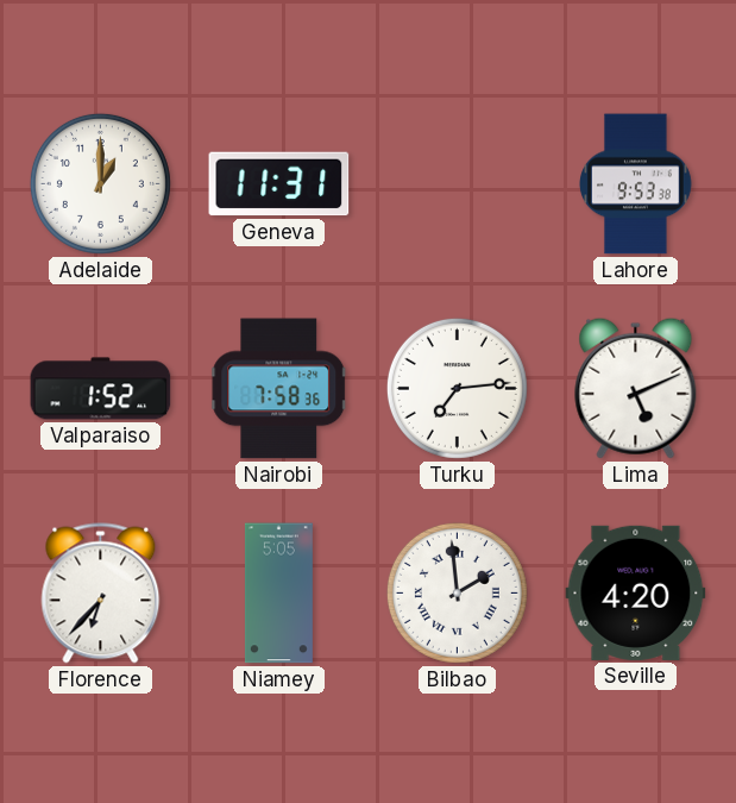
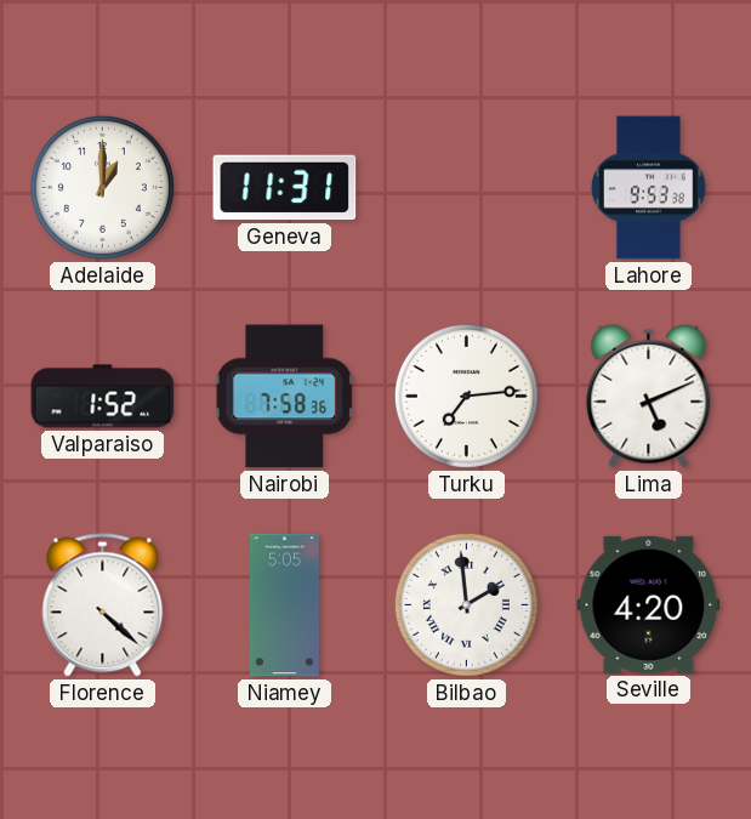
Florence: 6:37 -> 4:22 (103, 605)
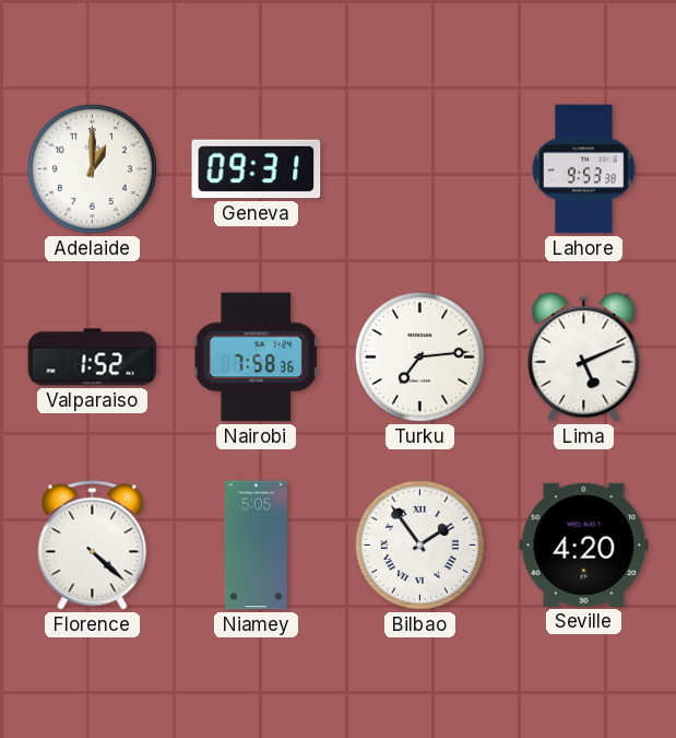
Geneva: 11:31 -> 09:31 (257, 169)
Bilbao: 1:59 -> 1:54 (419, 544)
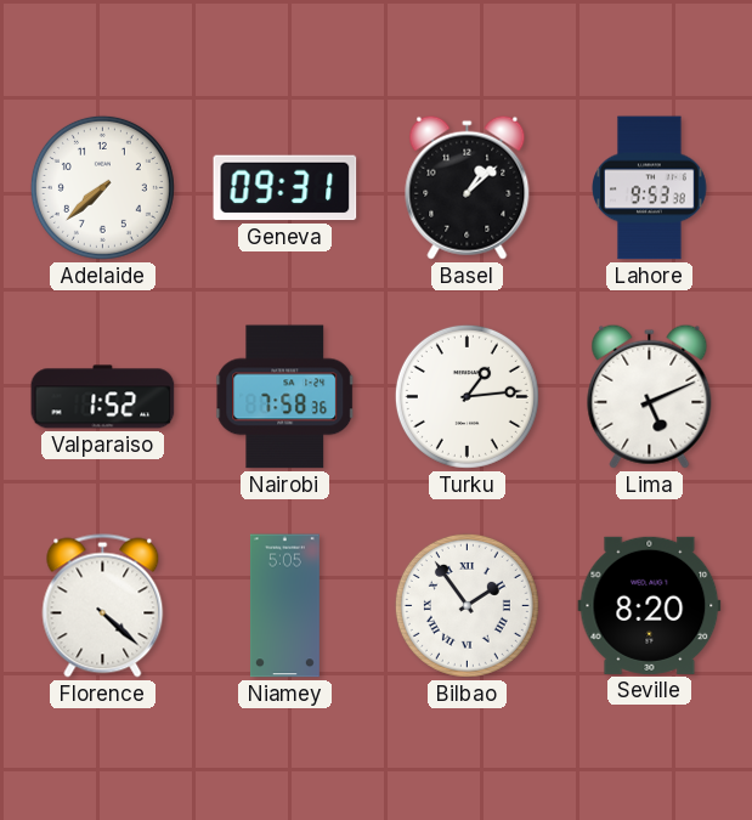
Adelaide: 1:00 -> 7:38 (102, 187)
Basel: none -> 1:08 (468, 187)
Turku: 7:14 -> 1:14 (467, 396)
Seville: 4:20 -> 8:20 (650, 605)
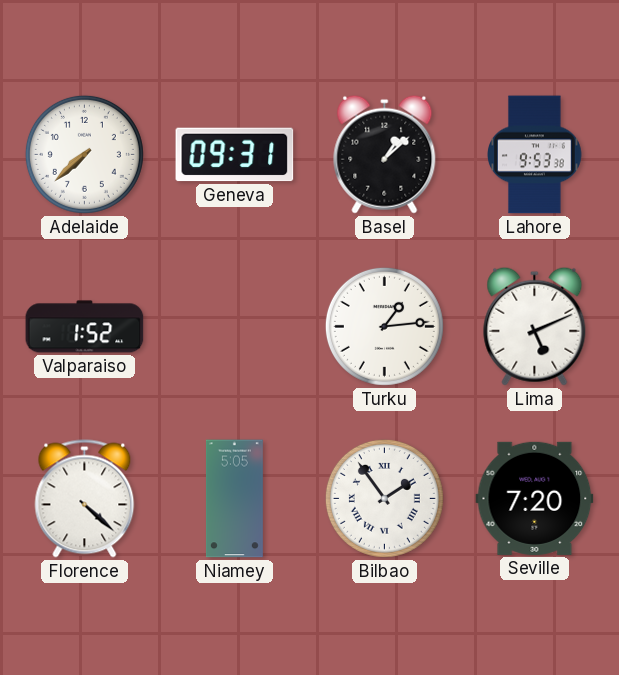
Nairobi: 7:58 -> none (285, 397)
Seville: 8:20 -> 7:20 (535, 498)
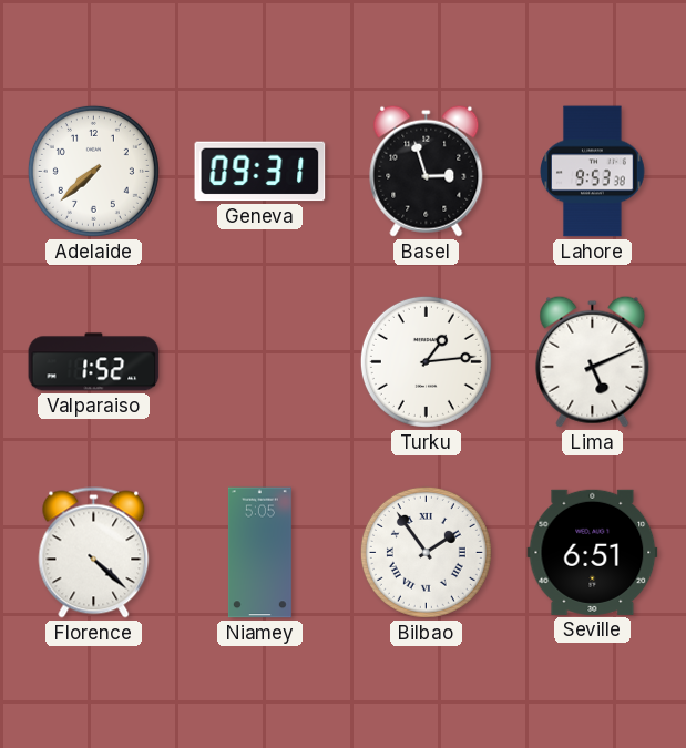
Basel: 1:08 -> 2:57 (427, 171)
Seville: 7:20 -> 6:51 (593, 552)
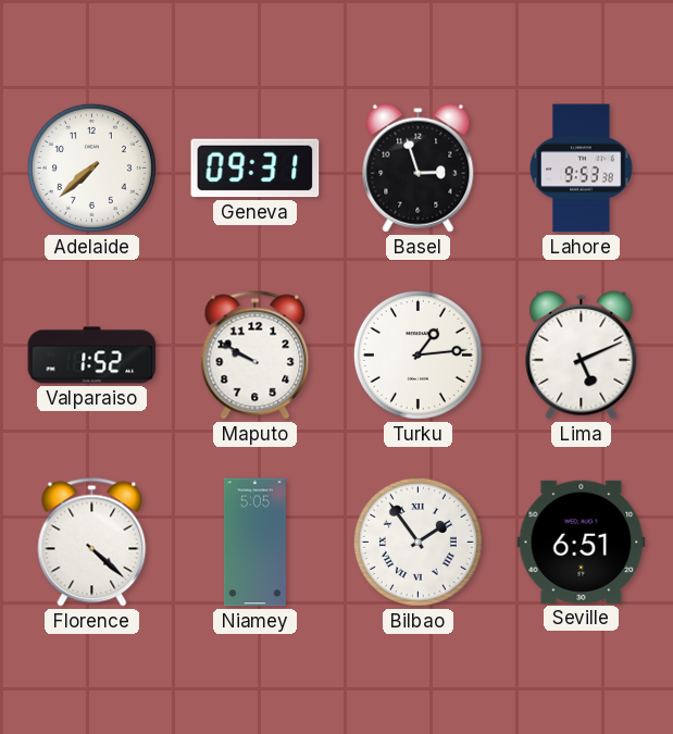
Maputo: none -> 9:50 (256, 356)
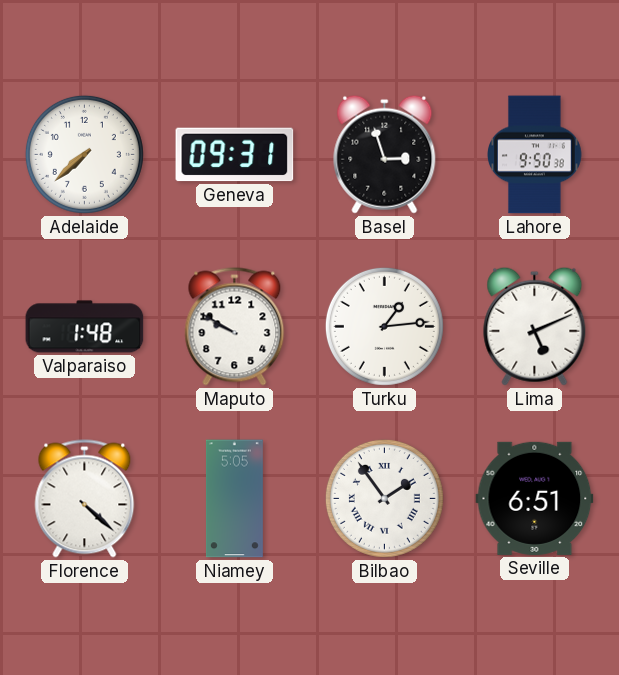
Lahore: 9:53 -> 9:50 (535, 155)
Valparaiso: 1:52 -> 1:48 (85, 327)
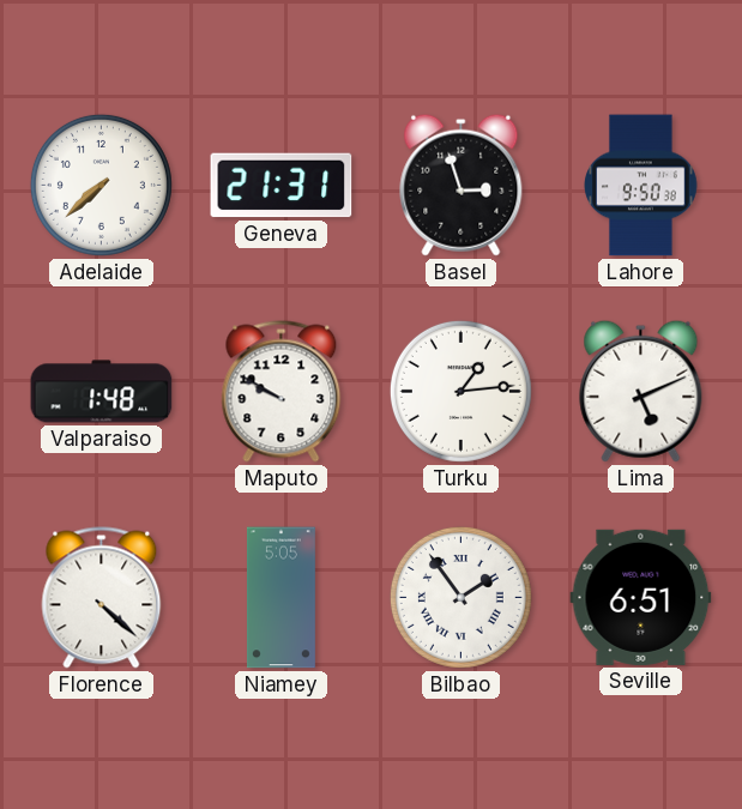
Geneva: 09:31 -> 21:31 (282, 186)
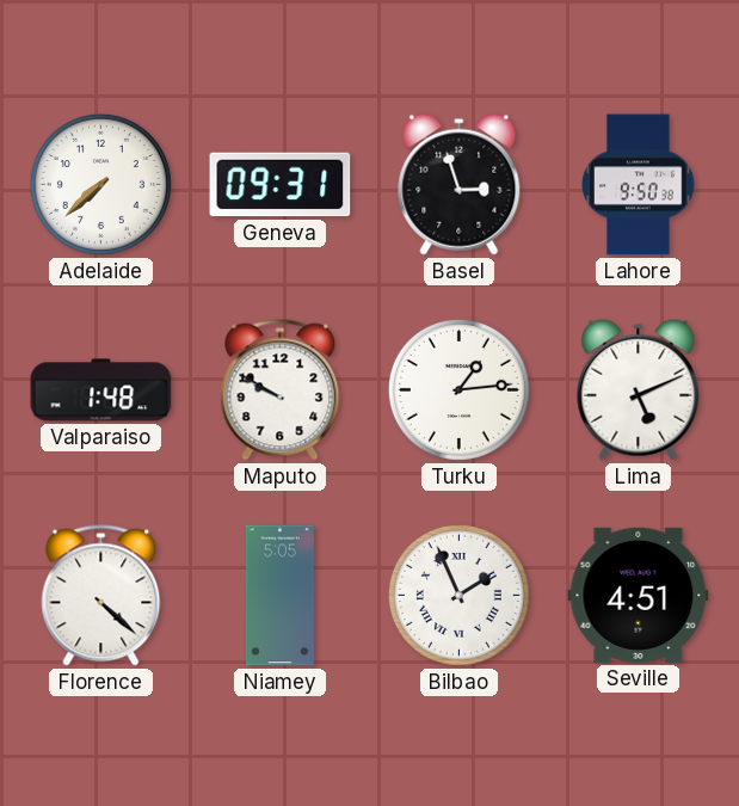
Geneva: 21:31 -> 09:31 (281, 185)
Bilbao: 1:54 -> 1:56 (458, 595)
Seville: 6:51 -> 4:51 (639, 595)
